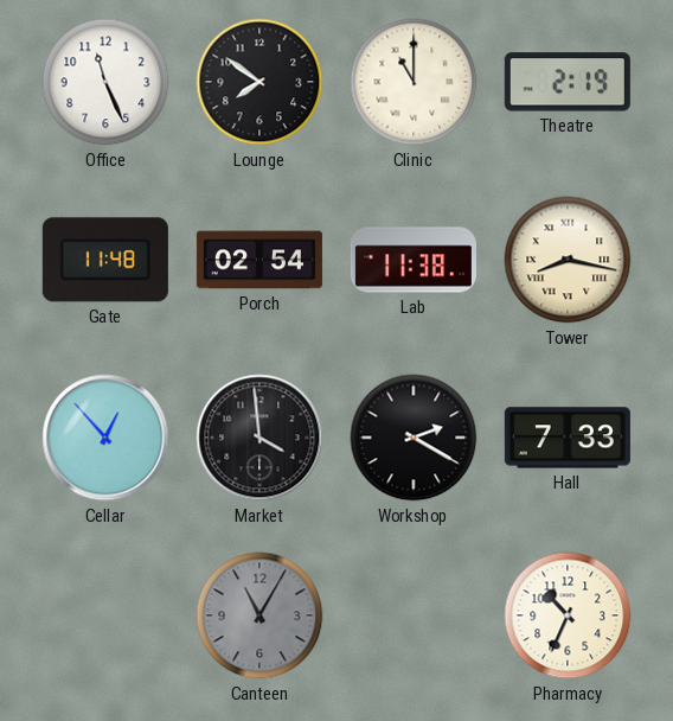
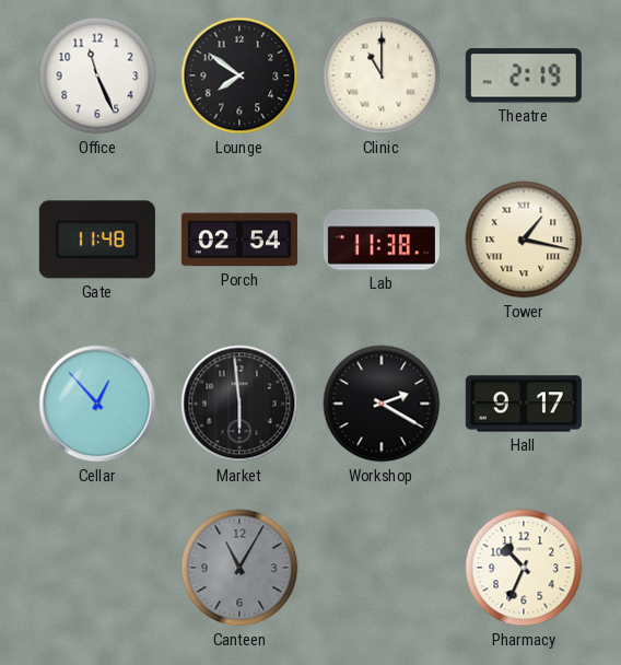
Tower: 8:17 -> 1:17 (524, 240)
Market: 3:59 -> 5:59 (239, 404)
Hall: 7:33 -> 9:17 (524, 404)
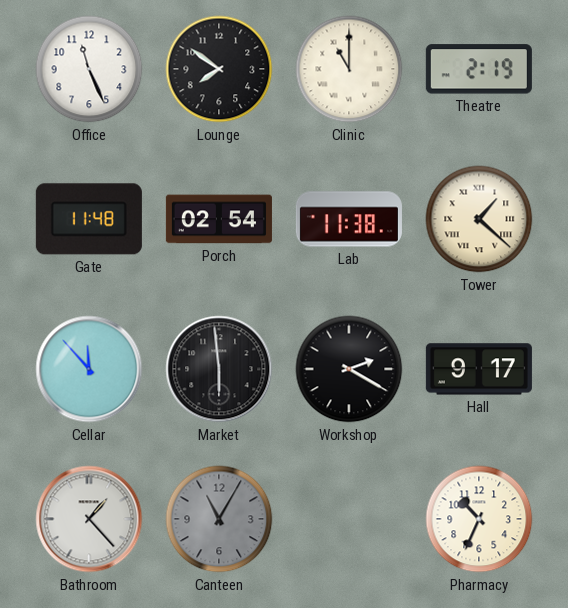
Tower: 1:17 -> 1:22 (479, 219)
Cellar: 12:53 -> 11:53 (89, 369)
Bathroom: none -> 1:23 (89, 519)
